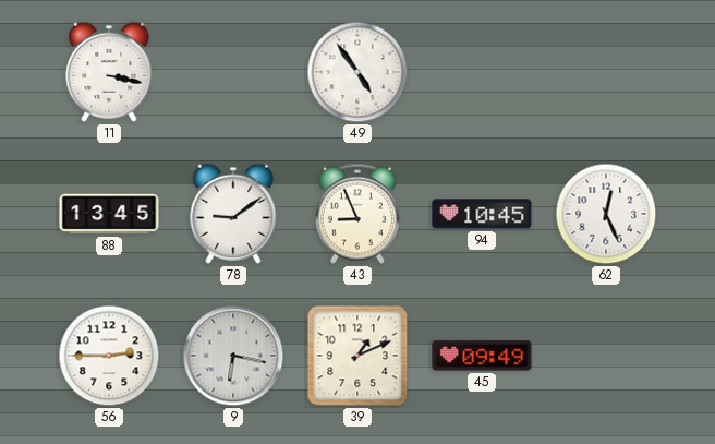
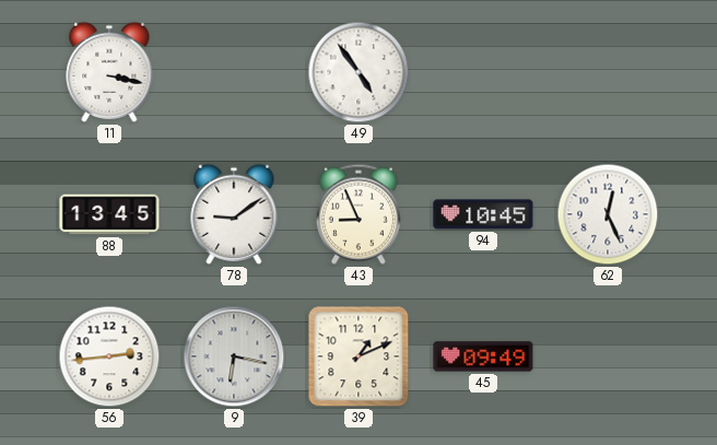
56: 2:45 -> 2:44 (109, 356)
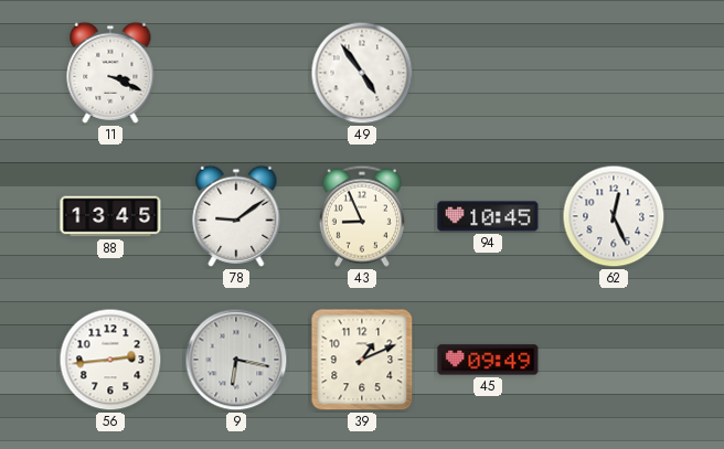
11: 3:17 -> 3:19 (110, 73)
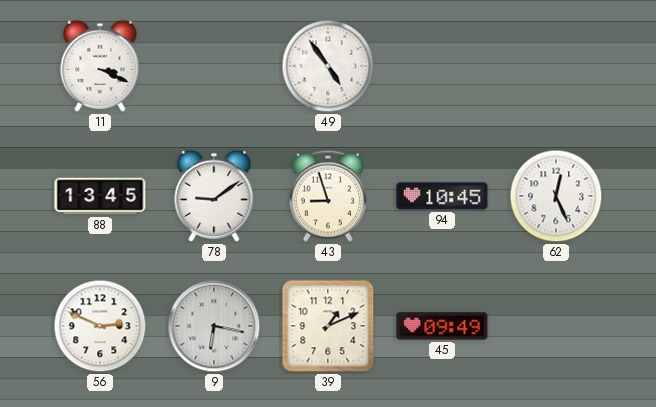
43: 8:56 -> 8:57 (328, 196)
56: 2:44 -> 2:49 (100, 326)
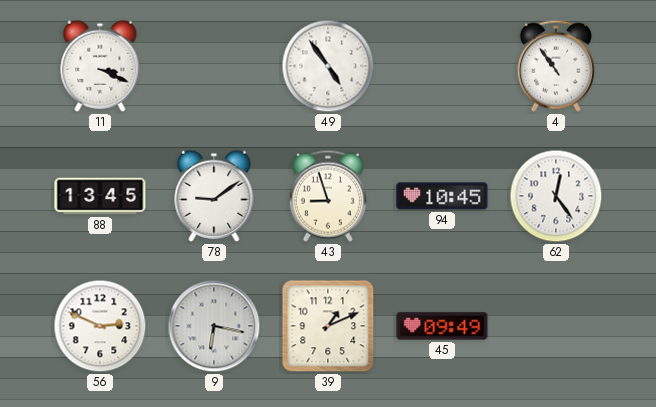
4: none -> 10:54 (556, 66)
62: 12:26 -> 12:24 (556, 196)
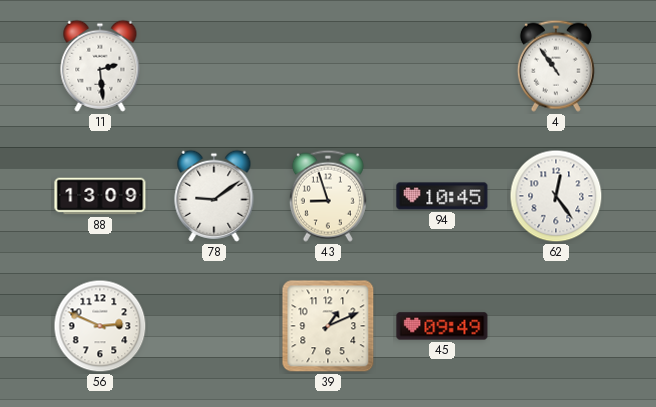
11: 3:19 -> 2:29 (100, 66)
49: 4:54 -> none (328, 66)
88: 13:45 -> 13:09 (100, 196)
9: 6:17 -> none (214, 326)
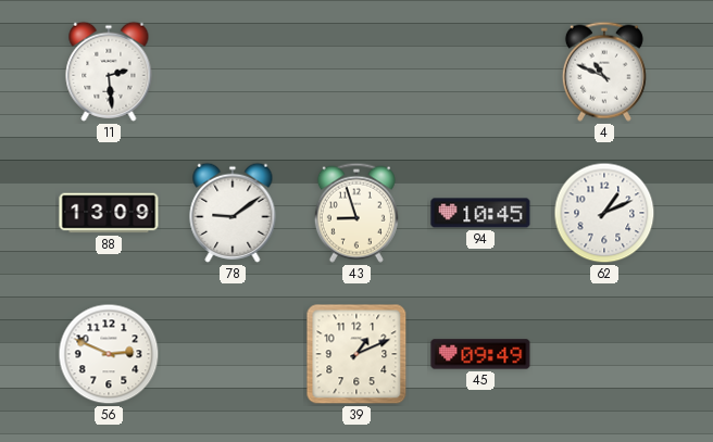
4: 10:54 -> 10:49 (604, 72)
62: 12:24 -> 1:11 (604, 213)
